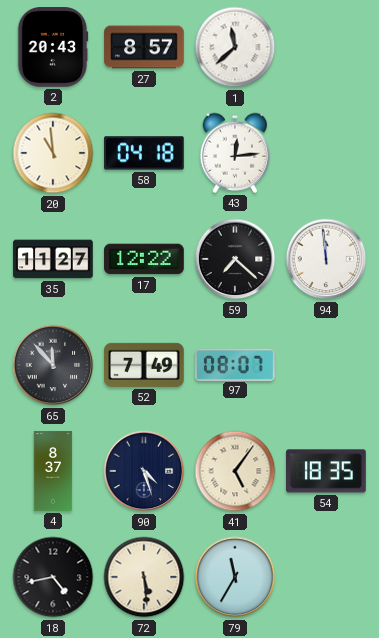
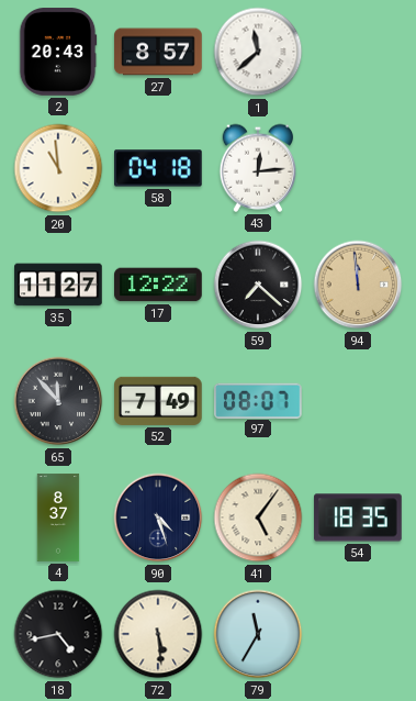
94 dial: white -> champagne (358, 285)
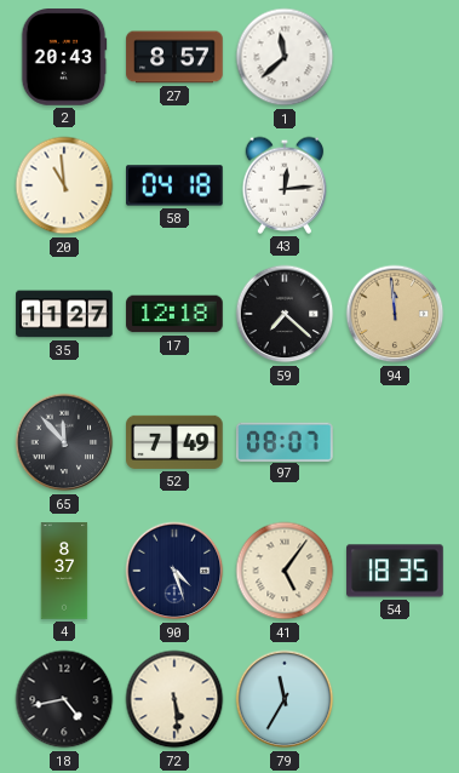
17: 12:22 -> 12:18 (174, 314)
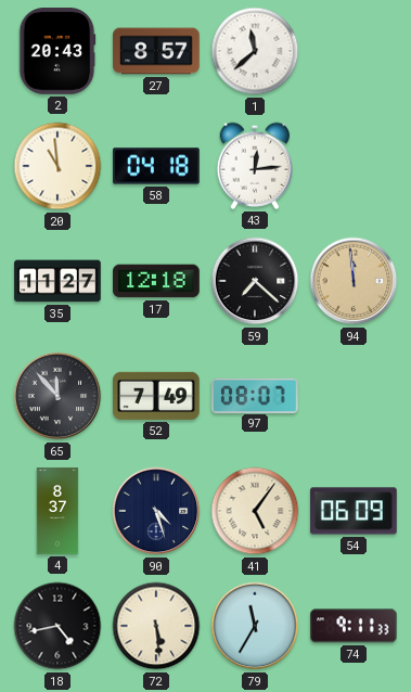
54: 18:35 -> 06:09 (354, 511)
74: none -> 9:11 (355, 626)
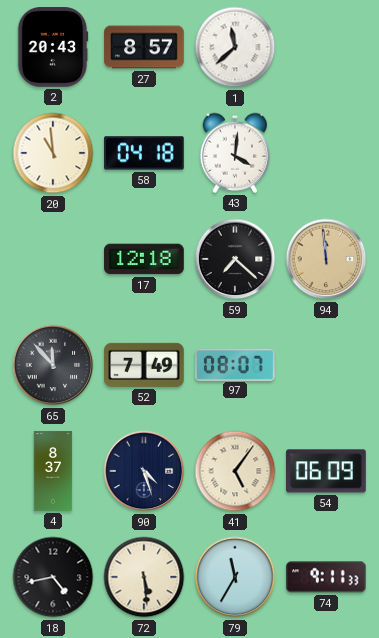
43: 12:14 -> 4:01 (235, 153)
35: 11:27 -> none (57, 281)
